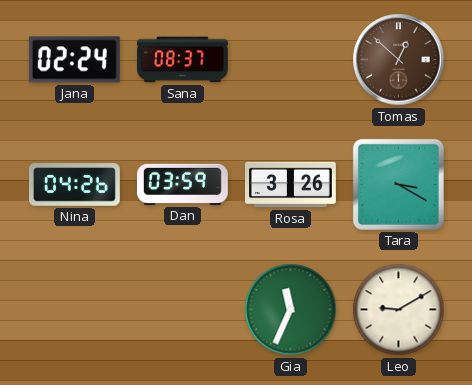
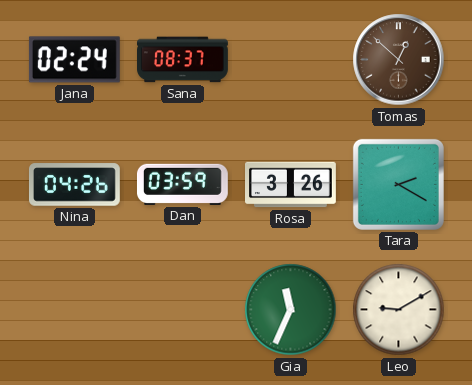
Tara: 3:20 -> 2:20 (398, 184)
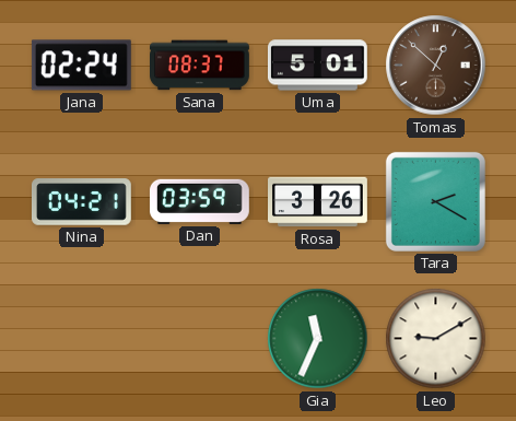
Uma: none -> 5:01 (317, 66)
Nina: 04:26 -> 04:21 (81, 202)
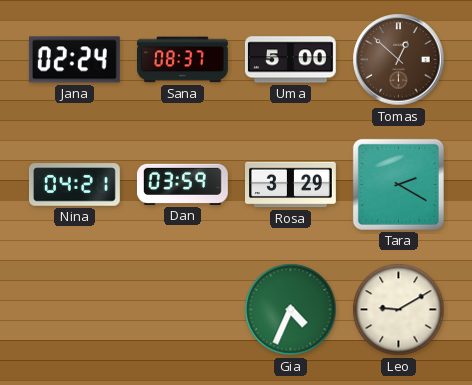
Uma: 5:01 -> 5:00 (290, 60)
Rosa: 3:26 -> 3:29 (291, 185)
Gia: 11:34 -> 4:34 (291, 310)
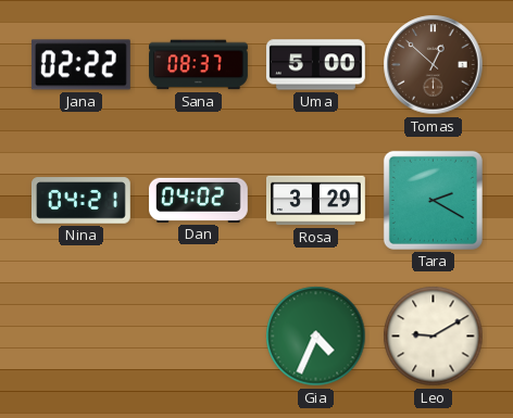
Jana: 02:24 -> 02:22 (80, 65)
Dan: 03:59 -> 04:02 (198, 200)
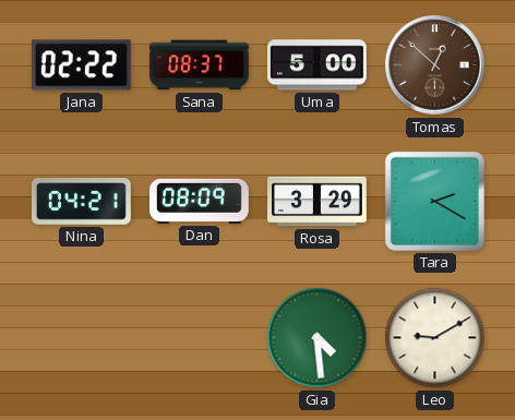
Dan: 04:02 -> 08:09 (199, 201)
Gia: 4:34 -> 4:29 (318, 338)
